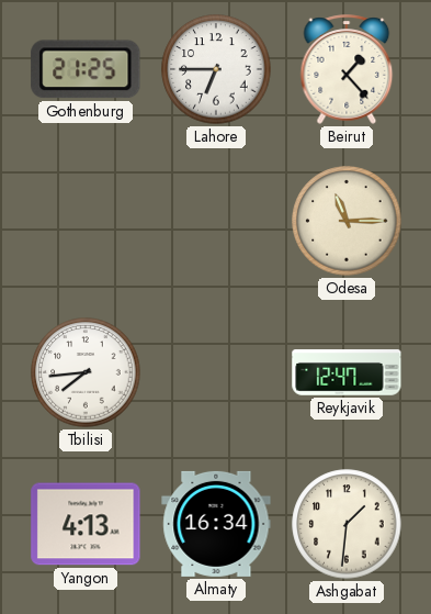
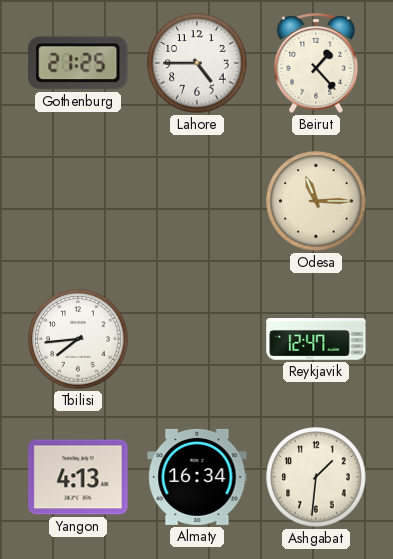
Lahore: 6:45 -> 4:45 (197, 63)
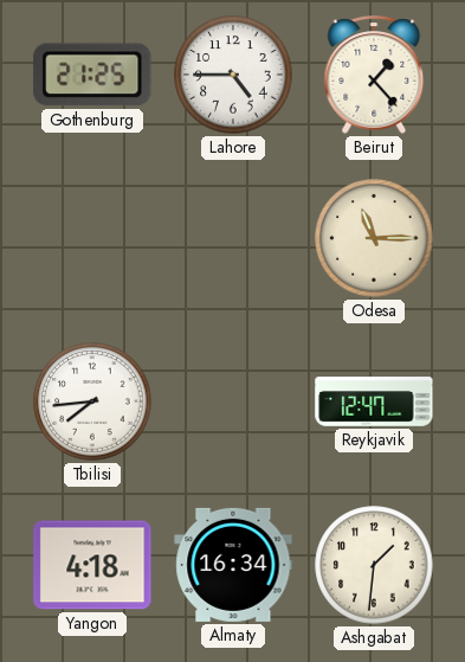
Yangon: 4:13 -> 4:18 (92, 565)
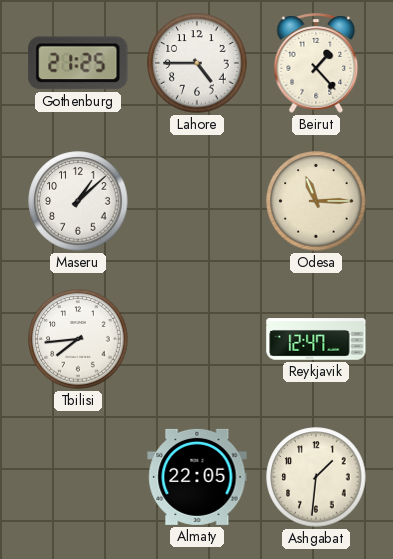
Maseru: none -> 1:08 (78, 201)
Yangon: 4:18 -> none (92, 565)
Almaty: 16:34 -> 22:05 (197, 477)
